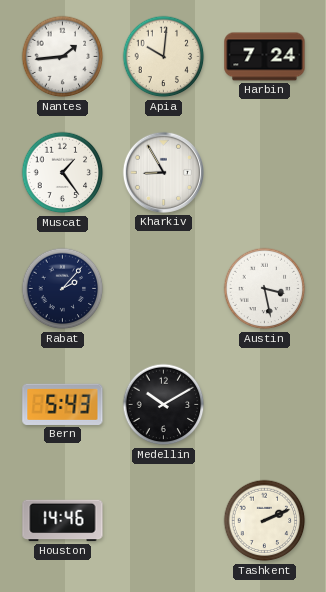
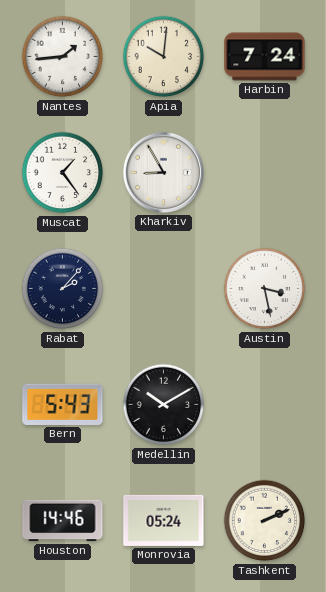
Monrovia: none -> 05:24 (164, 520)
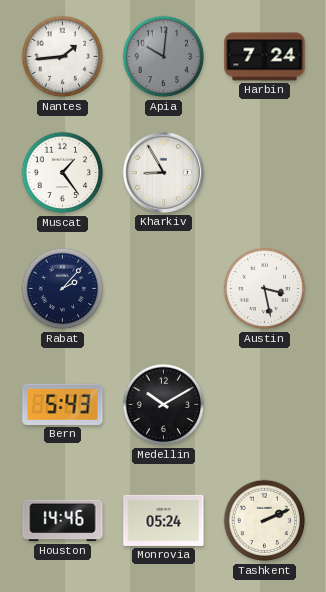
Apia dial: cream -> grey (164, 57)
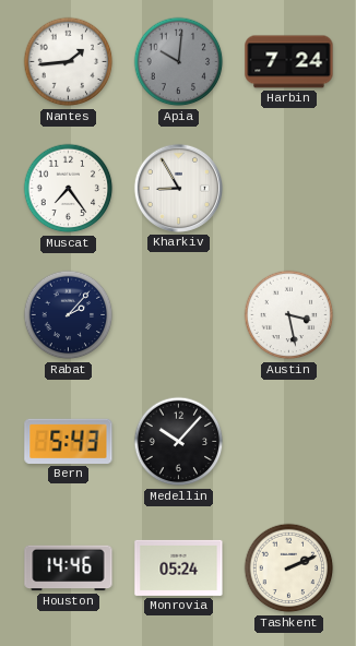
Muscat: 1:24 -> 7:24 (69, 189)
Medellin: 10:10 -> 10:07 (179, 442)
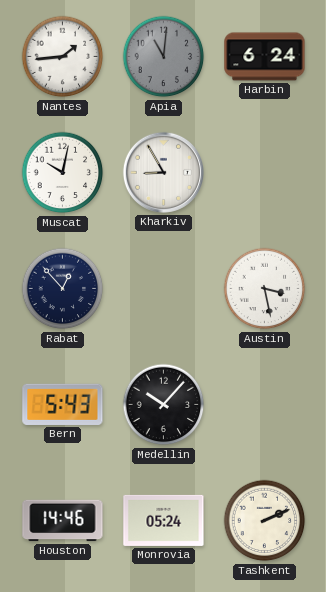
Apia: 10:01 -> 11:01 (164, 57)
Harbin: 7:24 -> 6:24 (265, 57)
Muscat: 7:24 -> 10:02 (63, 173)
Rabat: 2:07 -> 12:53 (63, 289)
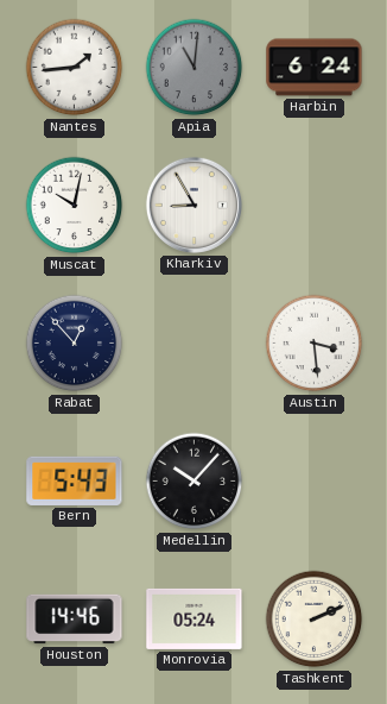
Austin: 3:28 -> 3:29 (315, 344)
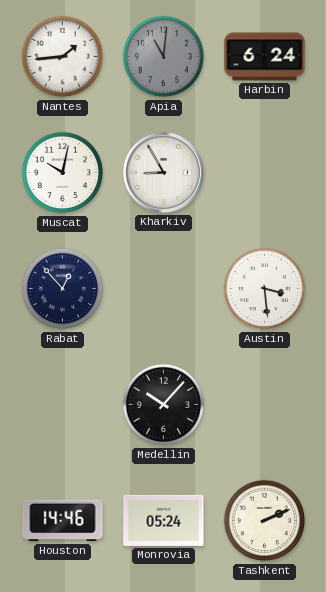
Bern: 5:43 -> none (75, 480)
